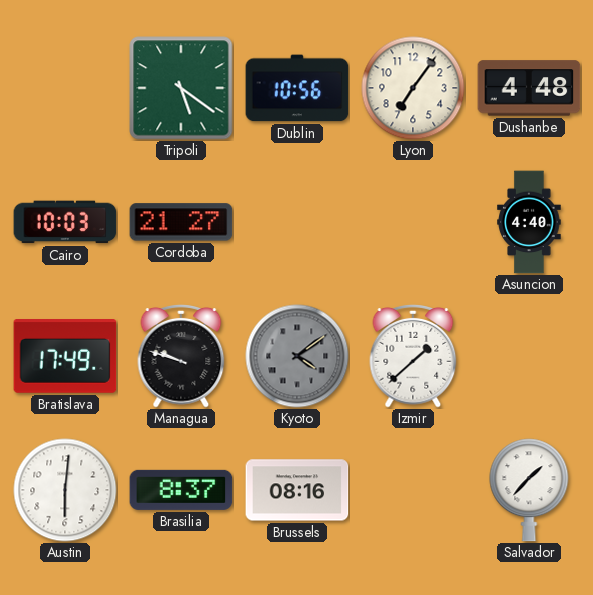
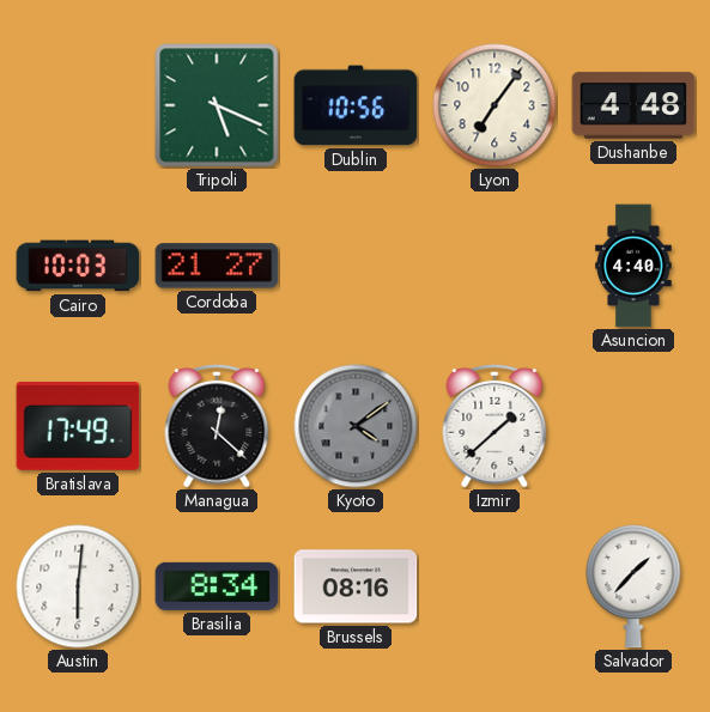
Tripoli: 5:21 -> 5:19 (217, 105)
Managua: 9:48 -> 12:22 (217, 427)
Brasilia: 8:37 -> 8:34 (217, 586)
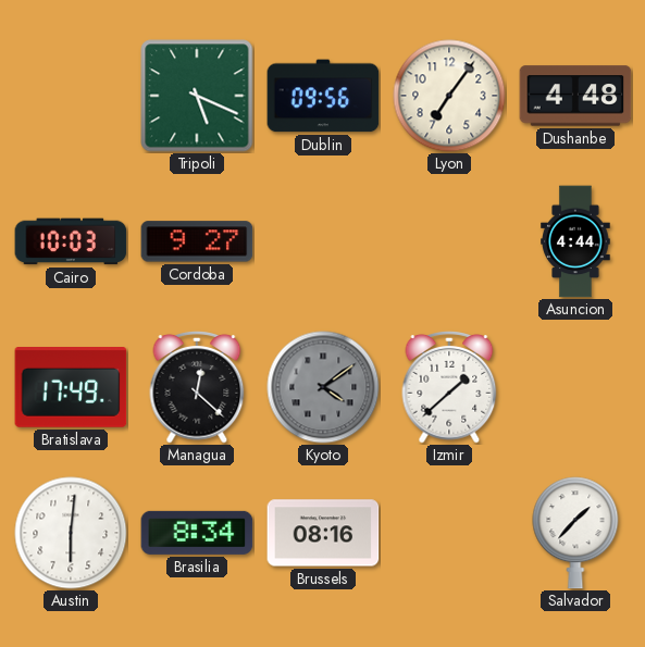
Dublin: 10:56 -> 09:56 (323, 96)
Cordoba: 21:27 -> 9:27 (197, 241)
Asuncion: 4:40 -> 4:44 (575, 241)
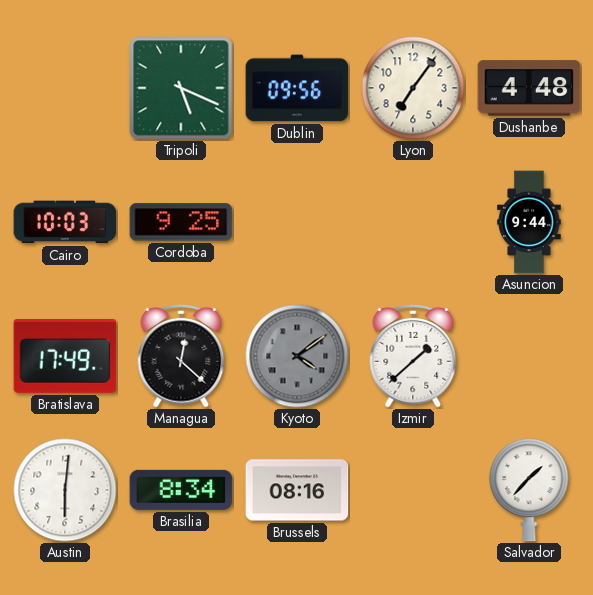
Cordoba: 9:27 -> 9:25 (181, 222)
Asuncion: 4:44 -> 9:44 (529, 222)
